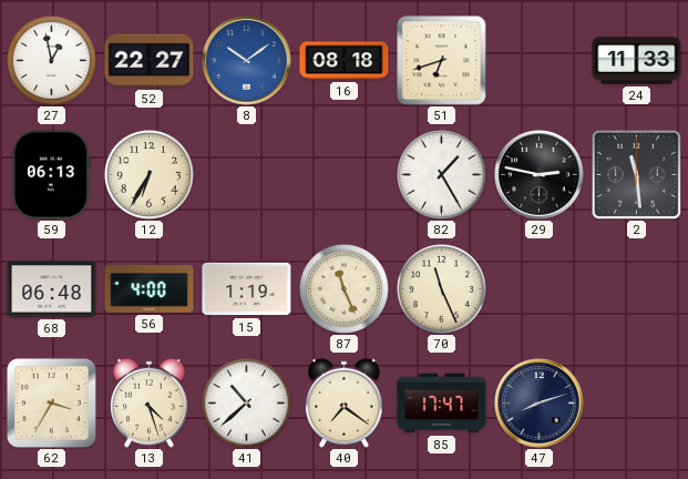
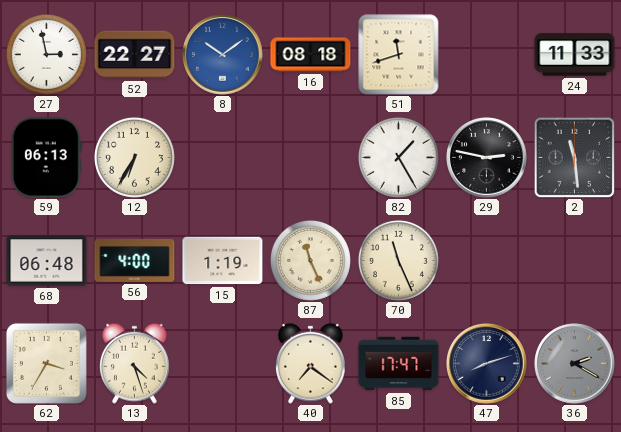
27: 12:58 -> 2:58 (46, 54)
51: 6:42 -> 11:42 (399, 55)
41: 10:38 -> none (246, 402)
36: none -> 2:20 (575, 364)
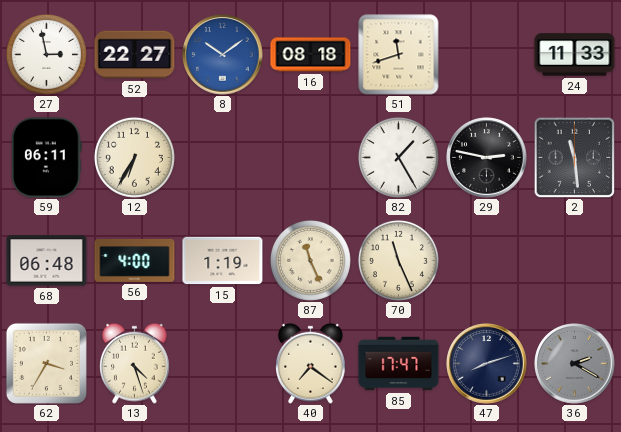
59: 06:13 -> 06:11 (46, 158)
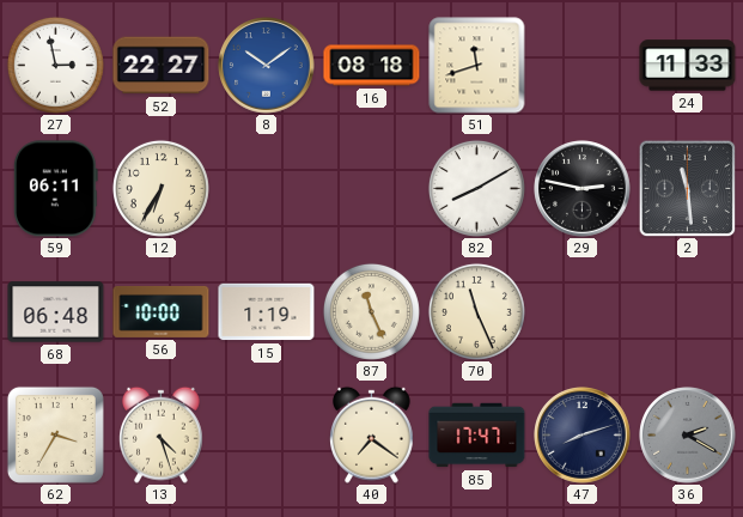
82: 1:25 -> 8:10 (476, 188)
56: 4:00 -> 10:00 (162, 311)
